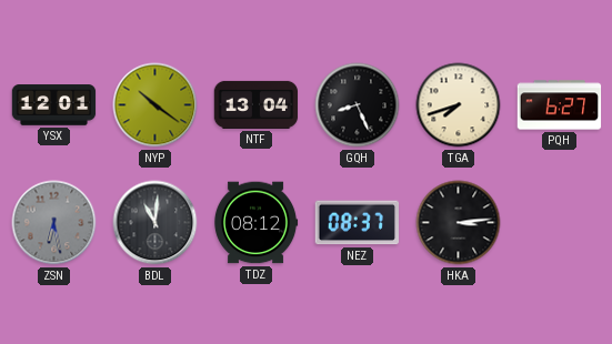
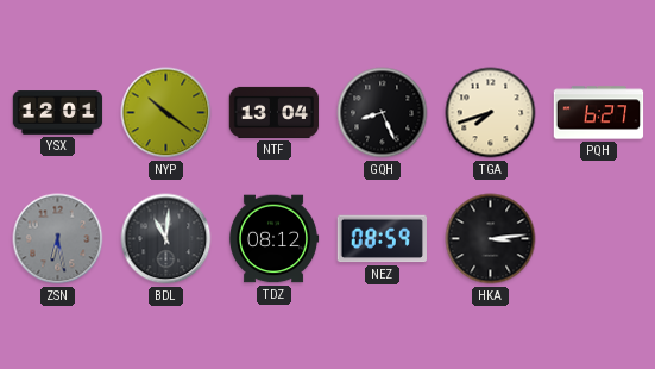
NEZ: 08:37 -> 08:59 (382, 239)
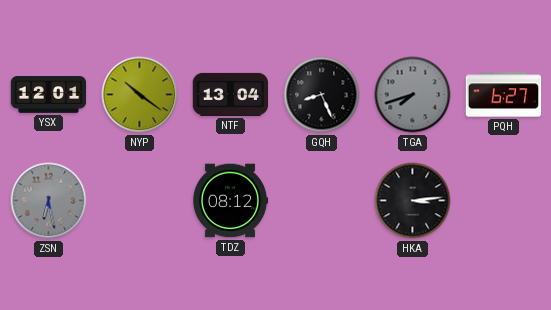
TGA dial: cream -> grey (413, 95)
BDL: 11:01 -> none (166, 239)
NEZ: 08:59 -> none (382, 239)
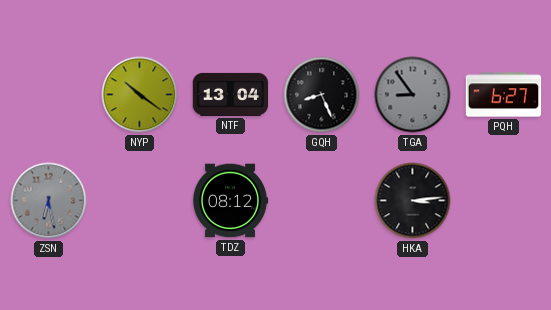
YSX: 12:01 -> none (49, 95)
TGA: 7:42 -> 8:54 (413, 95)
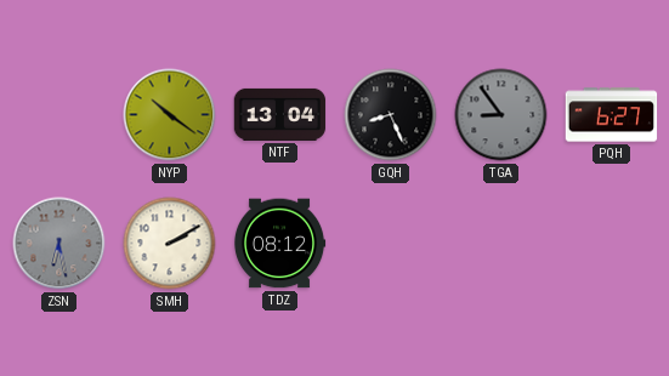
SMH: none -> 2:10 (170, 244)
HKA: 3:14 -> none (413, 201)
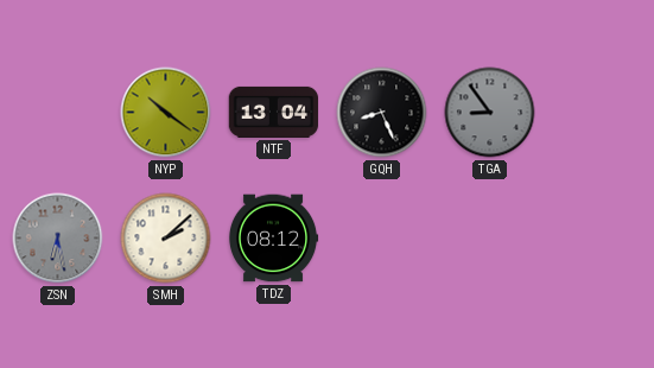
PQH: 6:27 -> none (612, 115)
SMH: 2:10 -> 2:08 (166, 239)
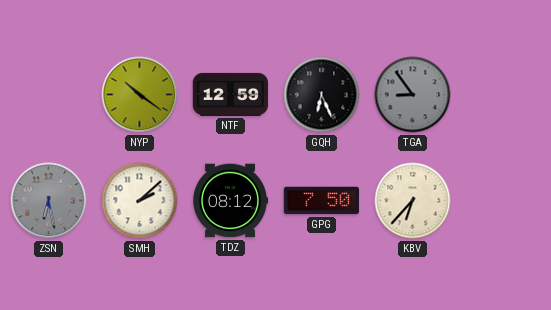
NTF: 13:04 -> 12:59 (231, 94)
GQH: 8:26 -> 6:26 (322, 95)
GPG: none -> 7:50 (322, 201)
KBV: none -> 6:37 (413, 201)
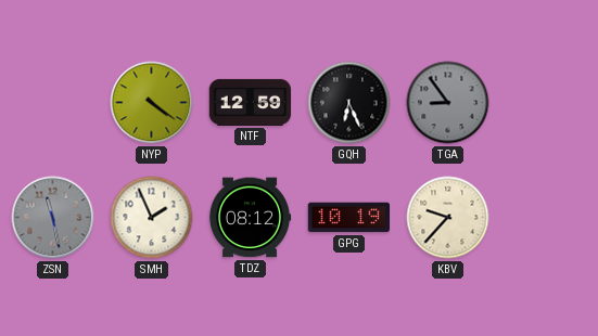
NYP: 10:21 -> 4:21 (152, 103)
ZSN: 6:28 -> 11:28 (53, 218)
SMH: 2:08 -> 1:56 (152, 218)
GPG: 7:50 -> 10:19 (349, 218)
KBV: 6:37 -> 9:37 (448, 218)
